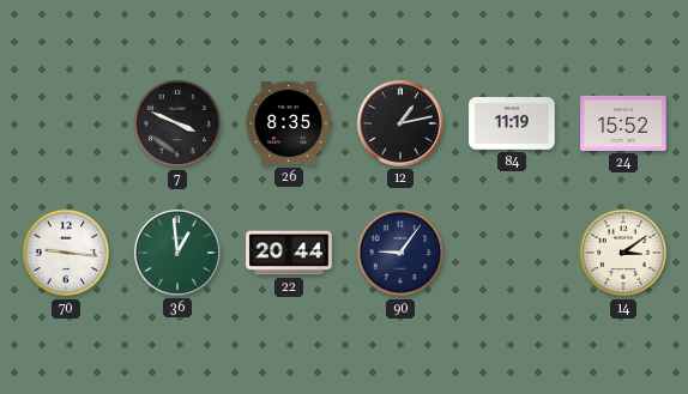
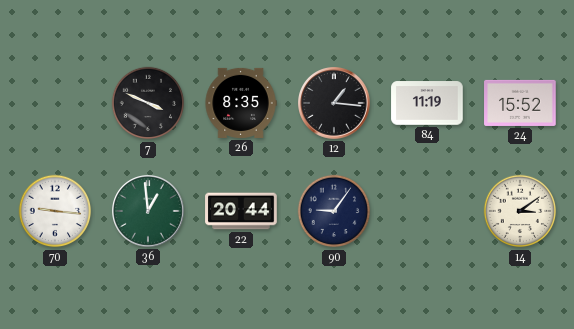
12: 1:13 -> 1:16 (335, 104)
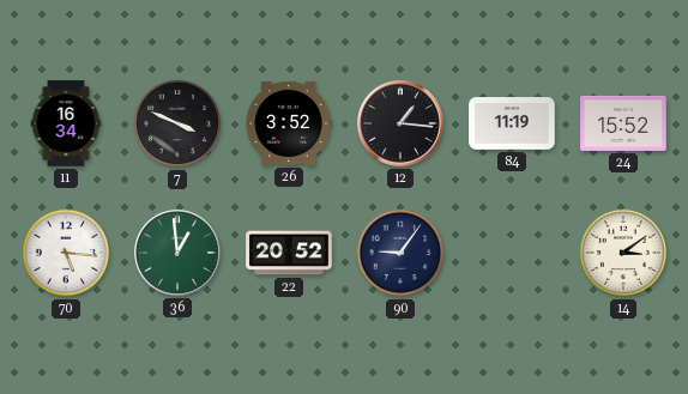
11: none -> 16:34 (66, 123)
26: 8:35 -> 3:52 (289, 123)
70: 9:16 -> 5:16 (66, 253)
22: 20:44 -> 20:52 (289, 253)
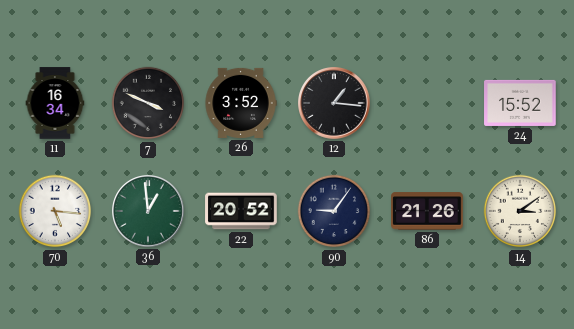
84: 11:19 -> none (512, 123)
86: none -> 21:26 (427, 211)
